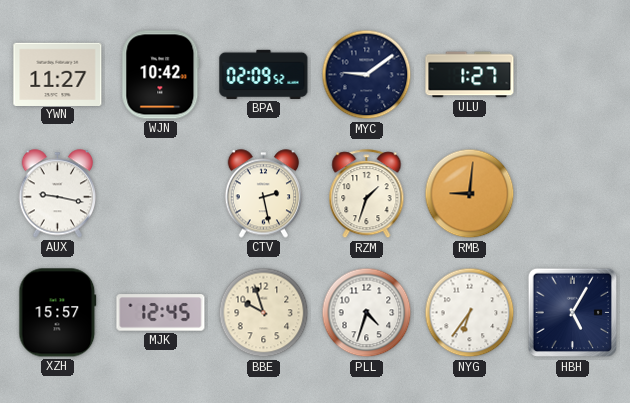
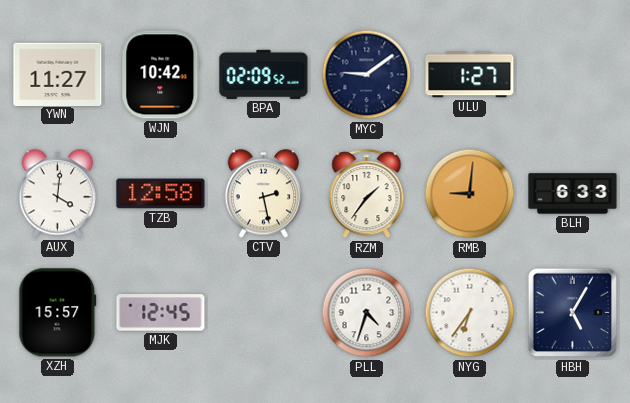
AUX: 9:17 -> 4:01 (58, 194)
TZB: none -> 12:58 (161, 194)
RZM: 1:33 -> 1:36 (367, 194)
BLH: none -> 6:33 (573, 194)
BBE: 9:57 -> none (264, 313)
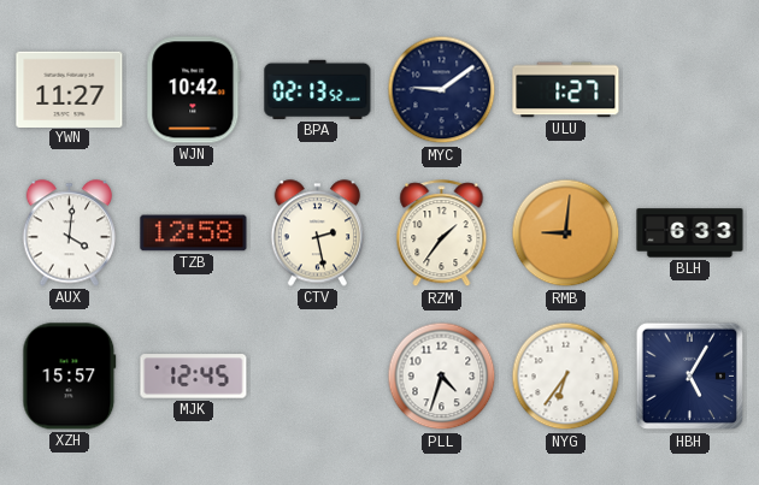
BPA: 02:09 -> 02:13 (318, 89)
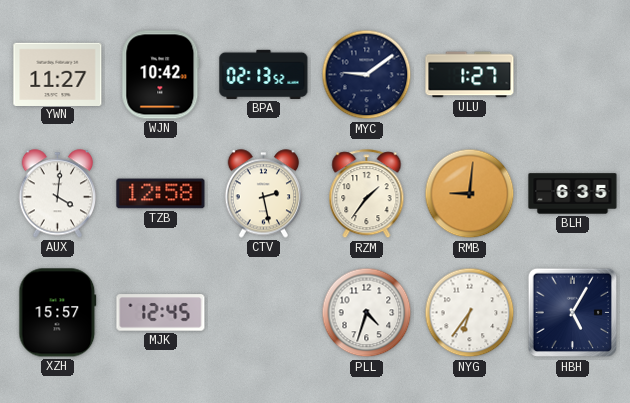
BLH: 6:33 -> 6:35 (573, 194)
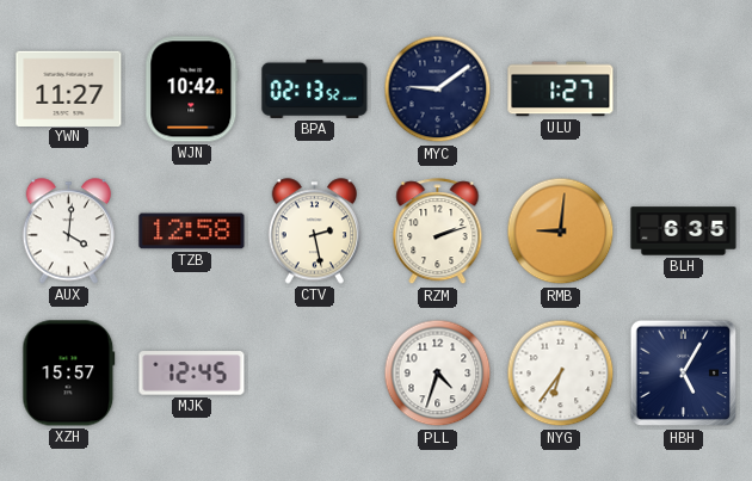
RZM: 1:36 -> 2:12 (438, 232)
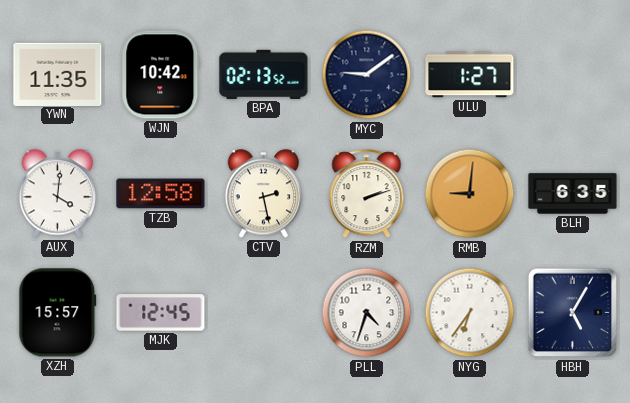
YWN: 11:27 -> 11:35 (58, 74)
